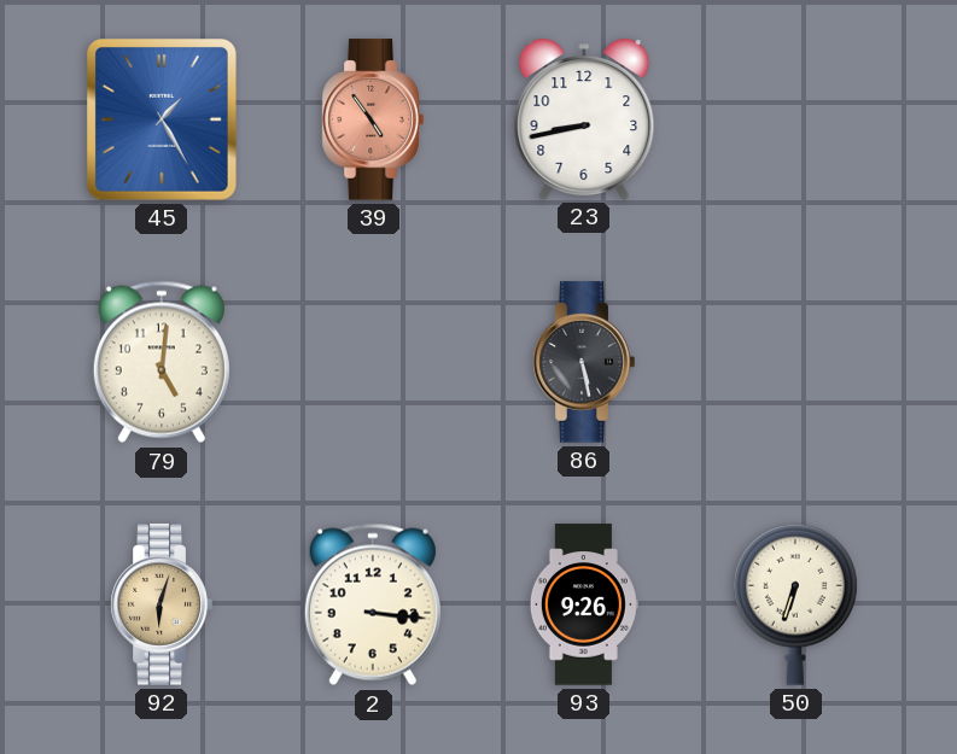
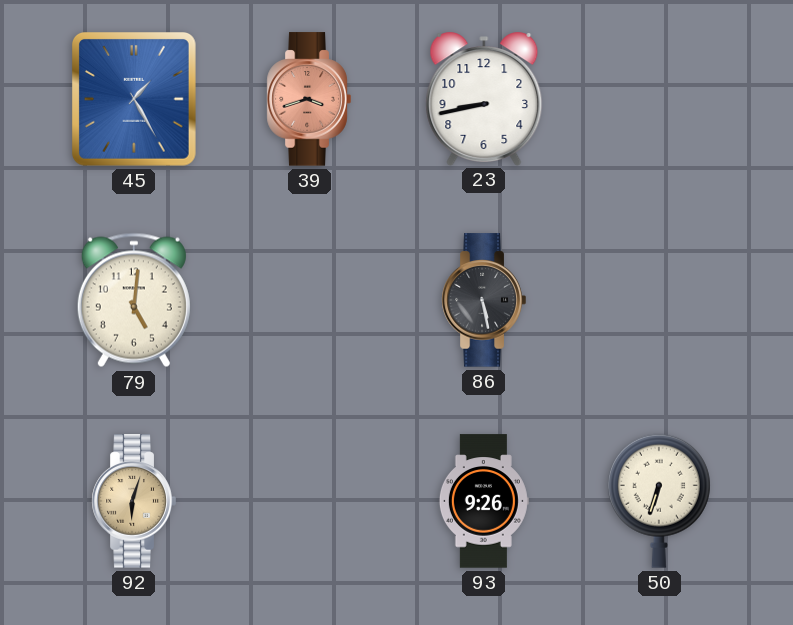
39: 4:54 -> 3:42 (309, 99)
2: 3:16 -> none (373, 604)
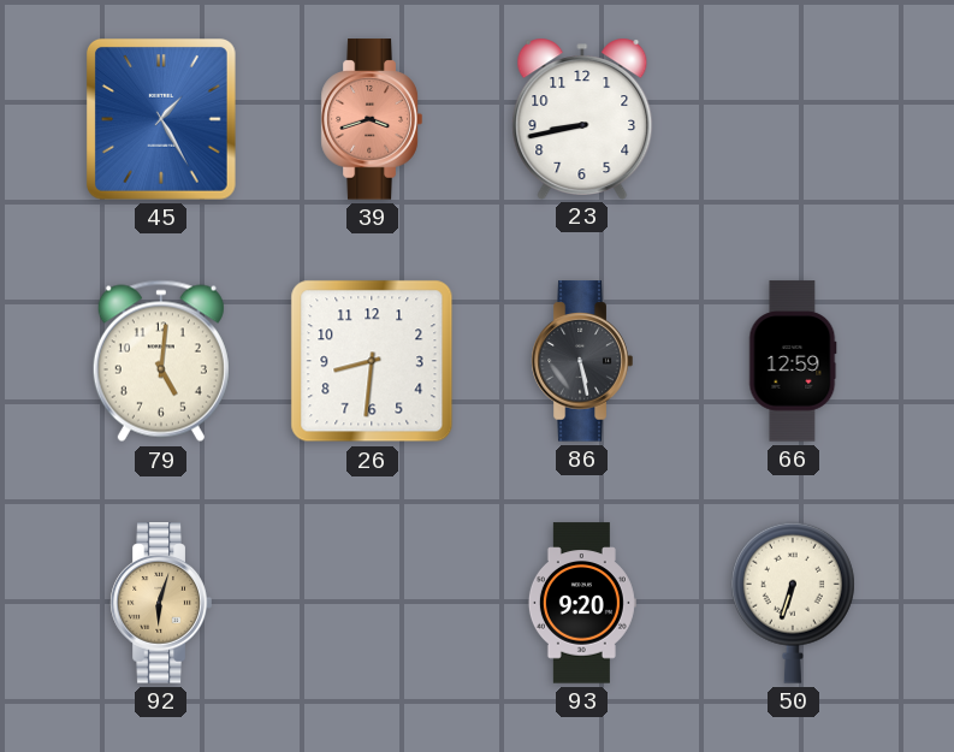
26: none -> 8:31 (372, 361)
66: none -> 12:59 (793, 361)
93: 9:26 -> 9:20 (582, 603)
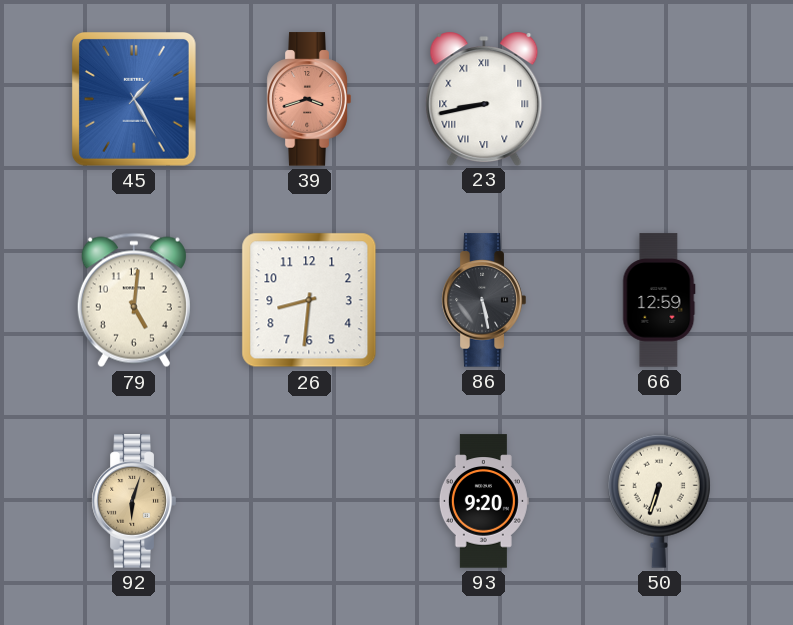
23 numerals: Arabic -> Roman (484, 98)
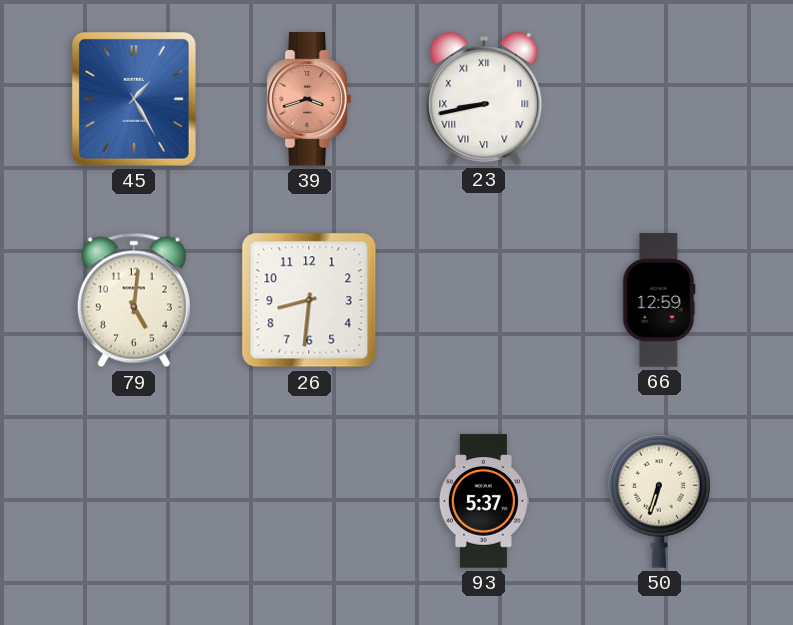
86: 5:28 -> none (484, 300)
92: 6:03 -> none (134, 501)
93: 9:20 -> 5:37 (484, 501)
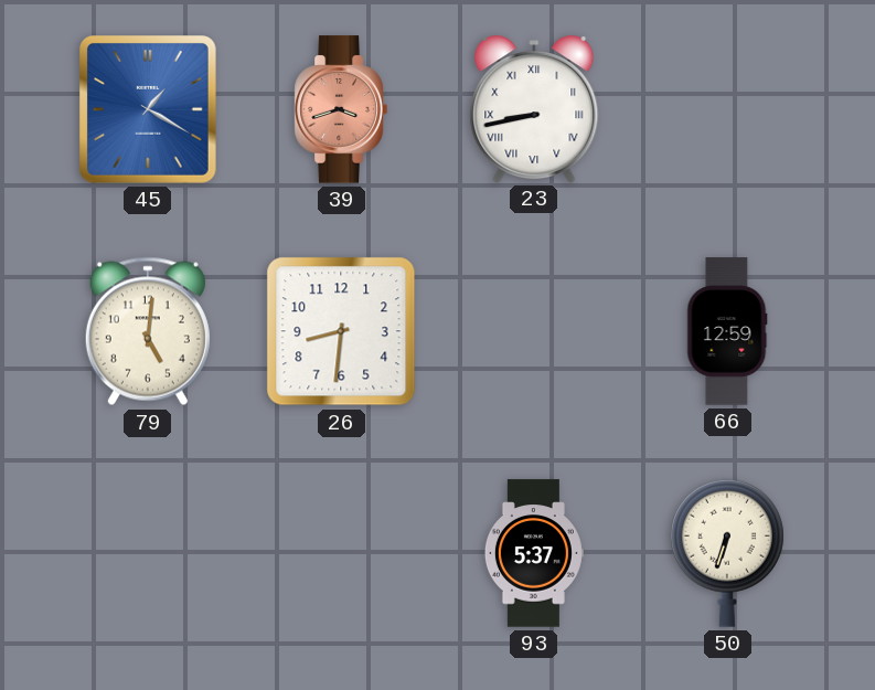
45: 1:25 -> 1:20 (148, 110)
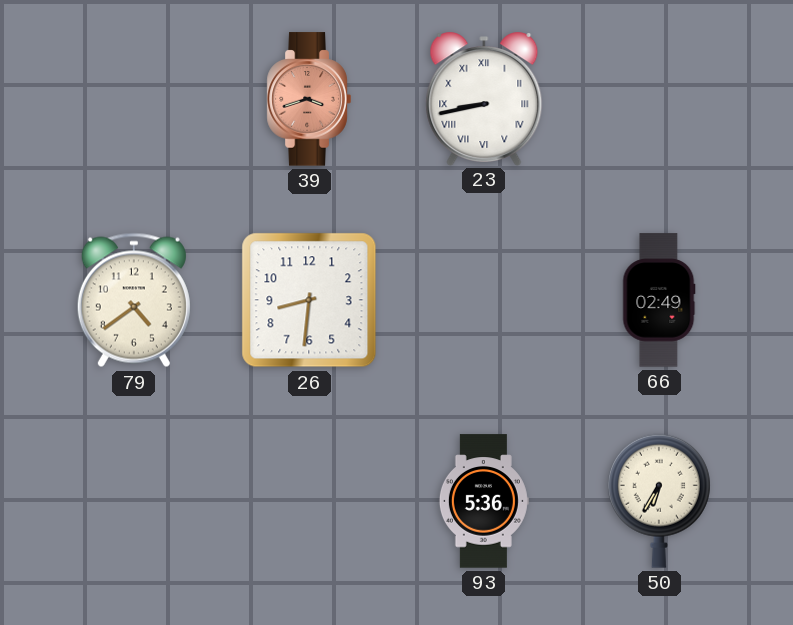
45: 1:20 -> none (148, 110)
79: 5:01 -> 4:39 (134, 300)
66: 12:59 -> 02:49 (659, 300)
93: 5:37 -> 5:36 (484, 501)
50: 6:33 -> 6:35 (659, 501)
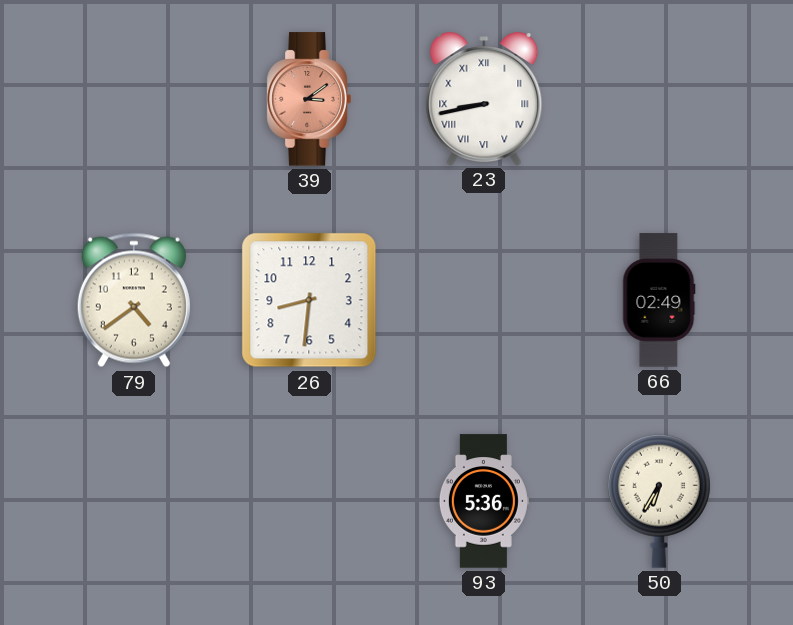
39: 3:42 -> 3:09 (309, 99)
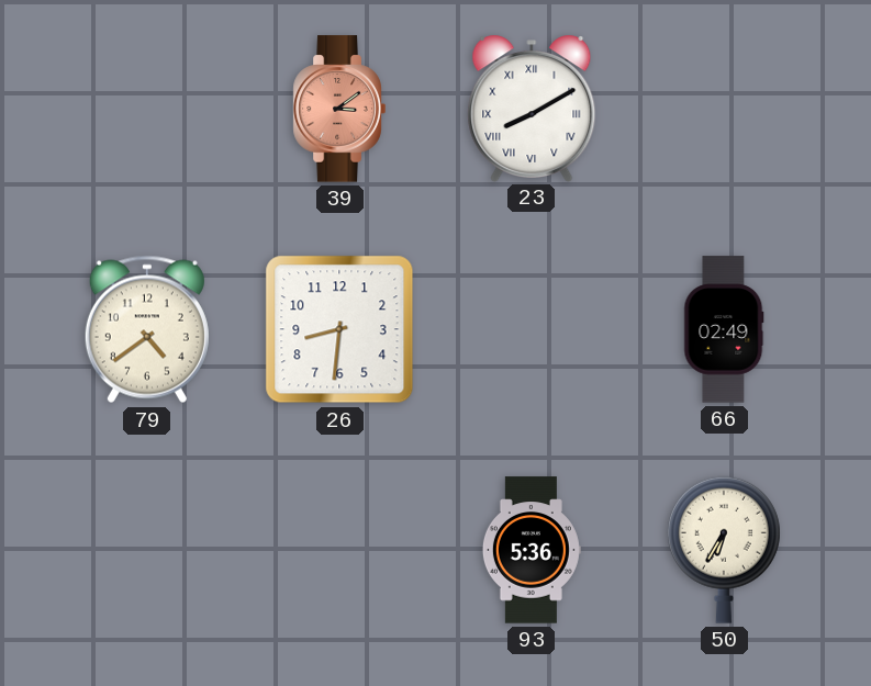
23: 8:43 -> 8:10 (532, 108)
